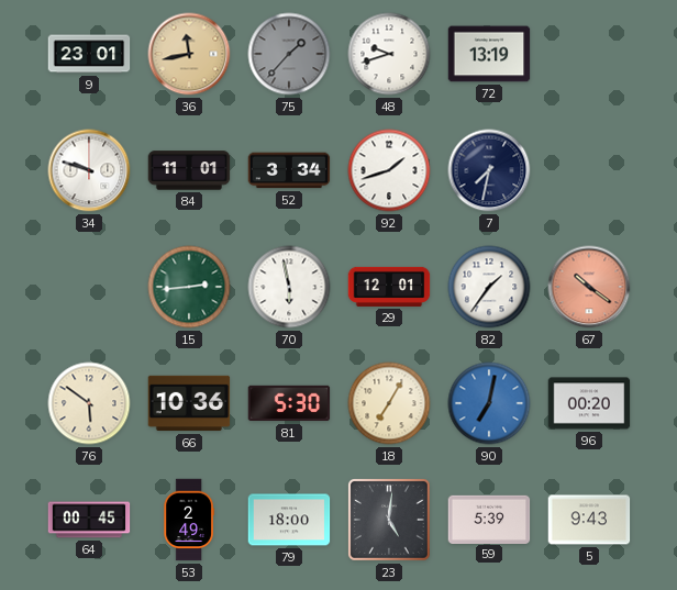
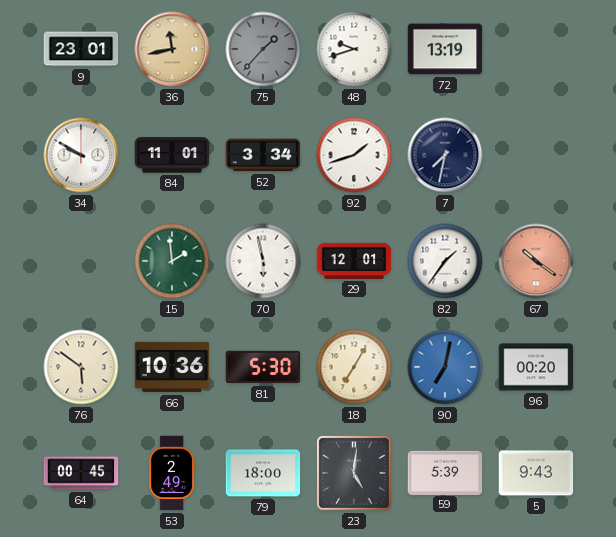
34: 9:48 -> 9:50 (81, 155)
15: 2:44 -> 1:59 (172, 261)
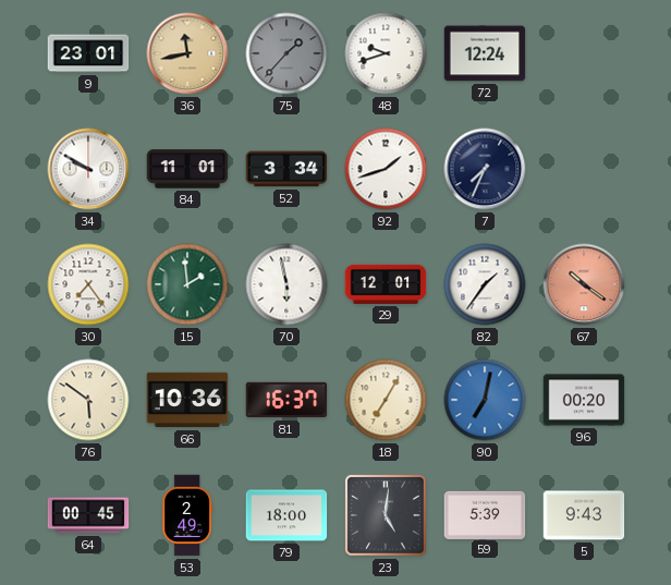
72: 13:19 -> 12:24 (485, 53)
7: 7:32 -> 7:34 (485, 169)
30: none -> 7:24 (88, 284)
81: 5:30 -> 16:37 (286, 400)
